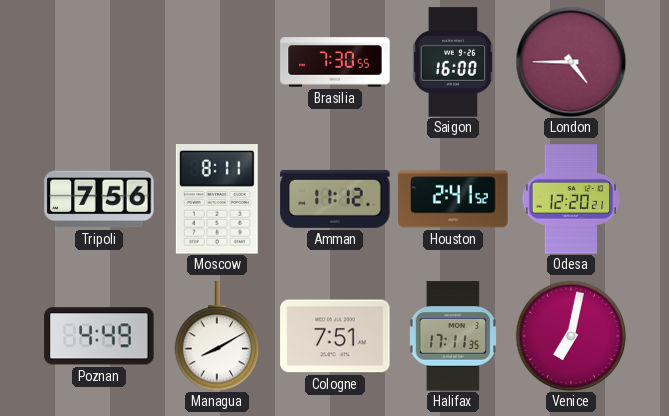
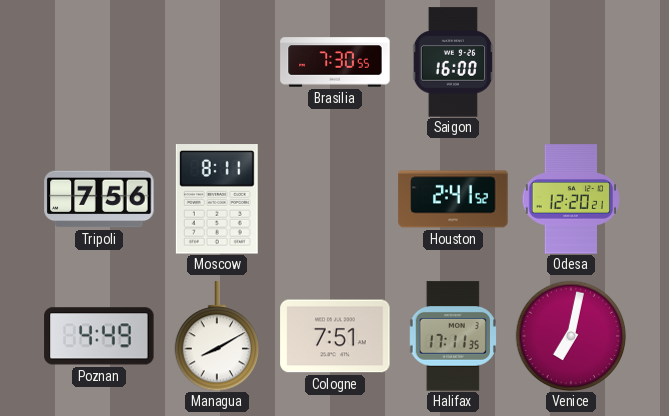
London: 4:45 -> none (571, 62)
Amman: 11:12 -> none (335, 199)
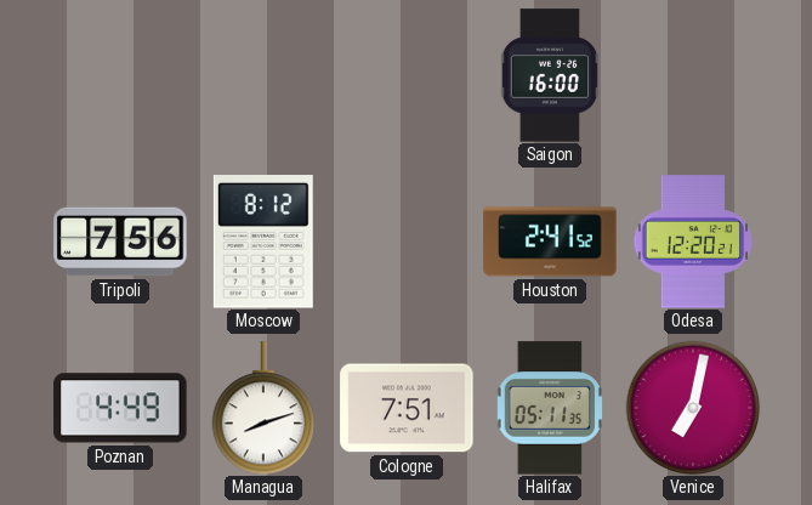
Brasilia: 7:30 -> none (335, 62)
Moscow: 8:11 -> 8:12 (263, 242)
Managua: 8:10 -> 8:12 (262, 408)
Halifax: 17:11 -> 05:11 (549, 408)
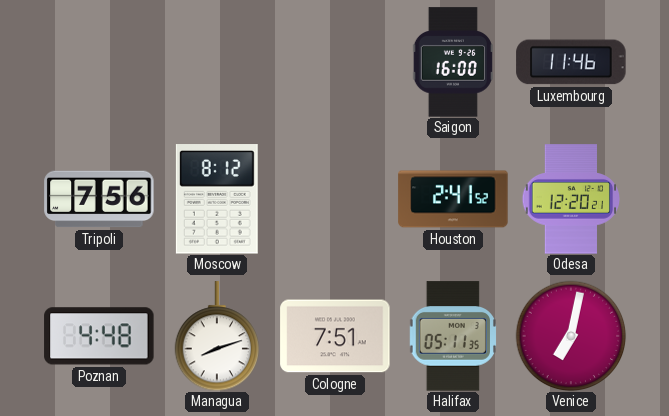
Luxembourg: none -> 11:46 (571, 62)
Poznan: 4:49 -> 4:48 (99, 336)
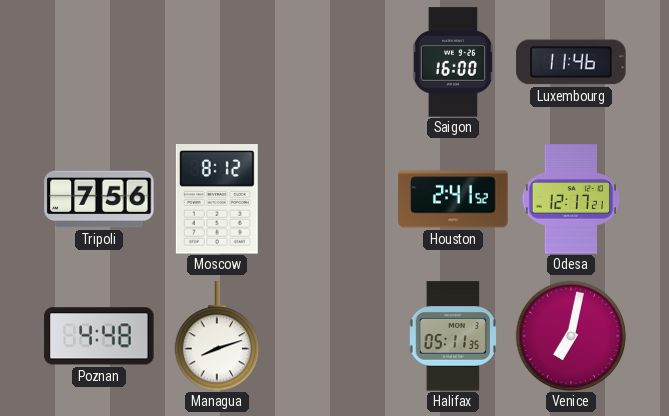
Odesa: 12:20 -> 12:17 (570, 199)
Cologne: 7:51 -> none (335, 336)
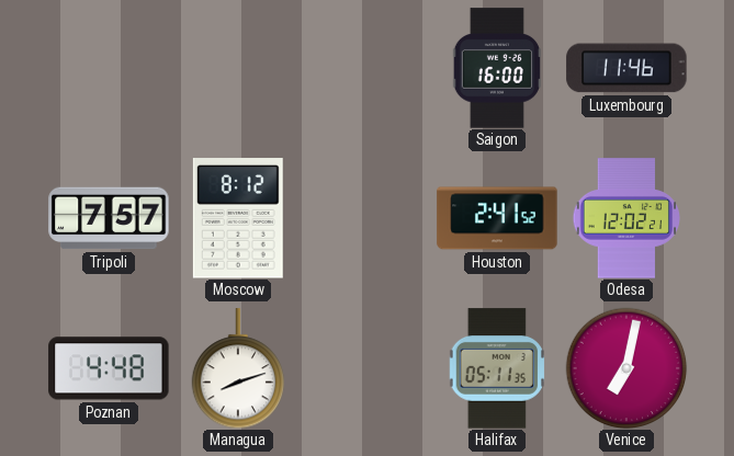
Tripoli: 7:56 -> 7:57 (109, 218)
Odesa: 12:17 -> 12:02 (625, 218)
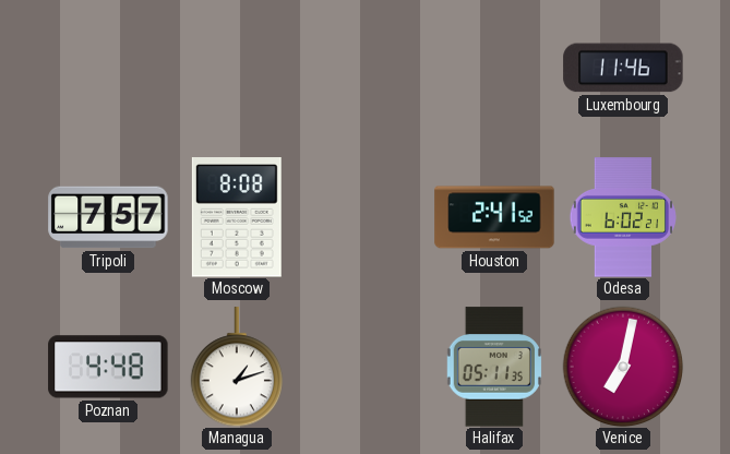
Saigon: 16:00 -> none (496, 68)
Moscow: 8:12 -> 8:08 (237, 217)
Odesa: 12:02 -> 6:02 (622, 217)
Managua: 8:12 -> 1:12 (236, 367)
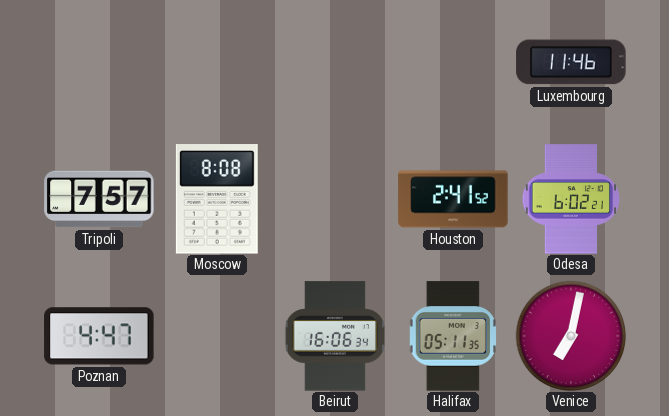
Poznan: 4:48 -> 4:47 (99, 336)
Managua: 1:12 -> none (236, 367)
Beirut: none -> 16:06 (334, 336)
